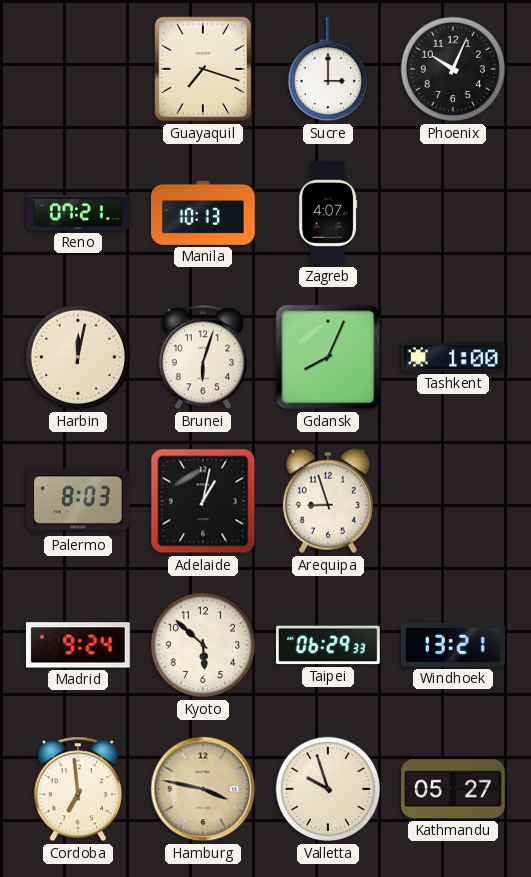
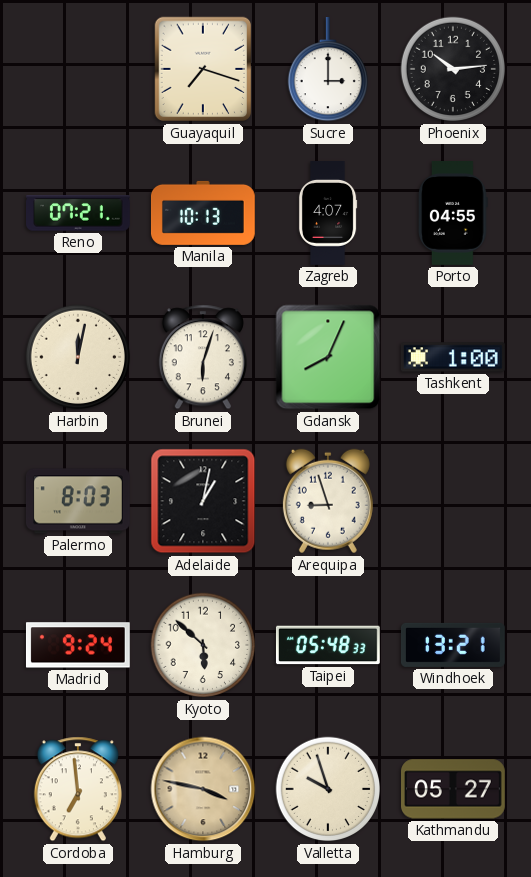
Phoenix: 10:04 -> 10:14 (453, 69)
Porto: none -> 04:55 (453, 214)
Taipei: 06:29 -> 05:48 (328, 645)
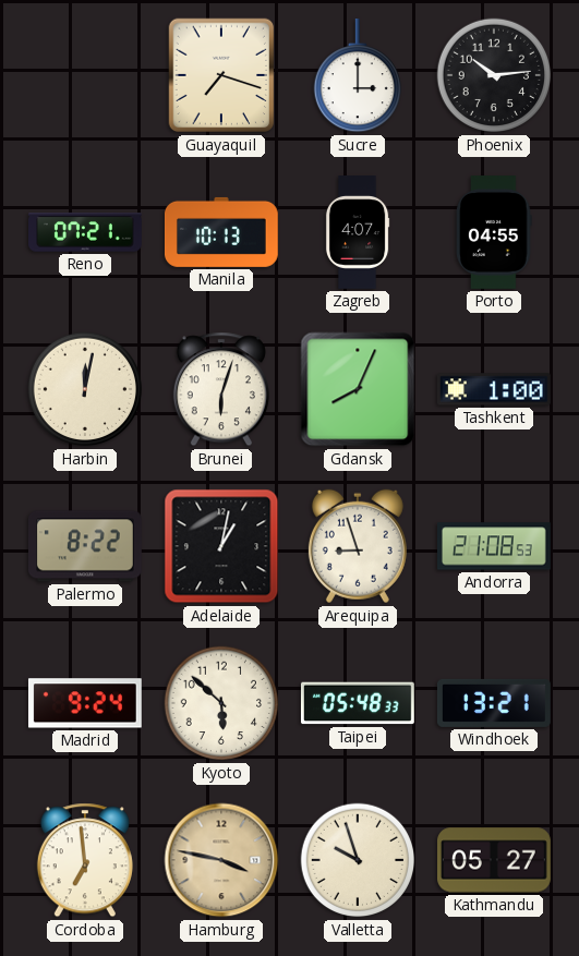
Palermo: 8:03 -> 8:22 (85, 546)
Andorra: none -> 21:08 (495, 546)
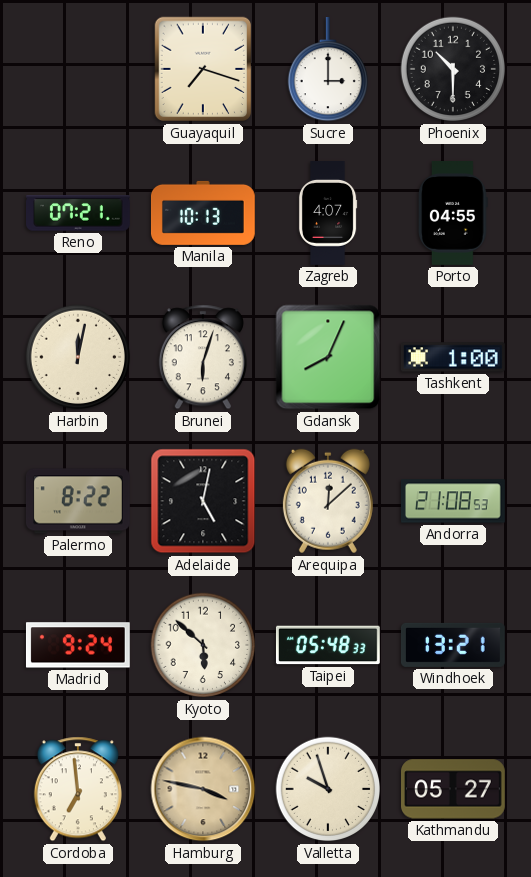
Phoenix: 10:14 -> 10:30 (453, 69)
Adelaide: 1:02 -> 5:02 (203, 501)
Arequipa: 8:57 -> 12:08 (328, 501)
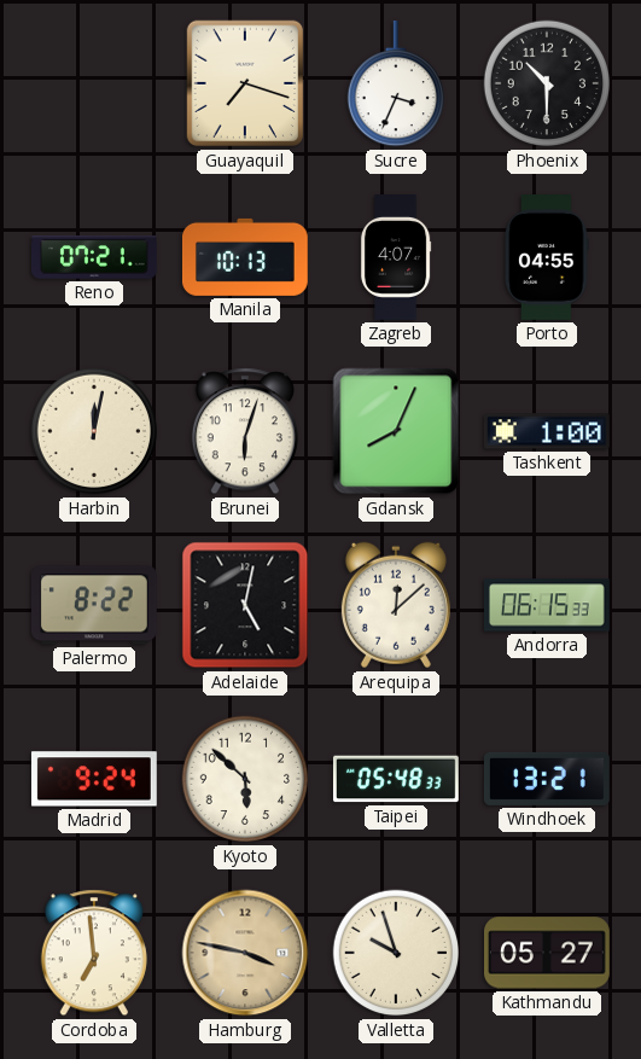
Sucre: 3:00 -> 3:34 (395, 83)
Andorra: 21:08 -> 06:15 (548, 605)
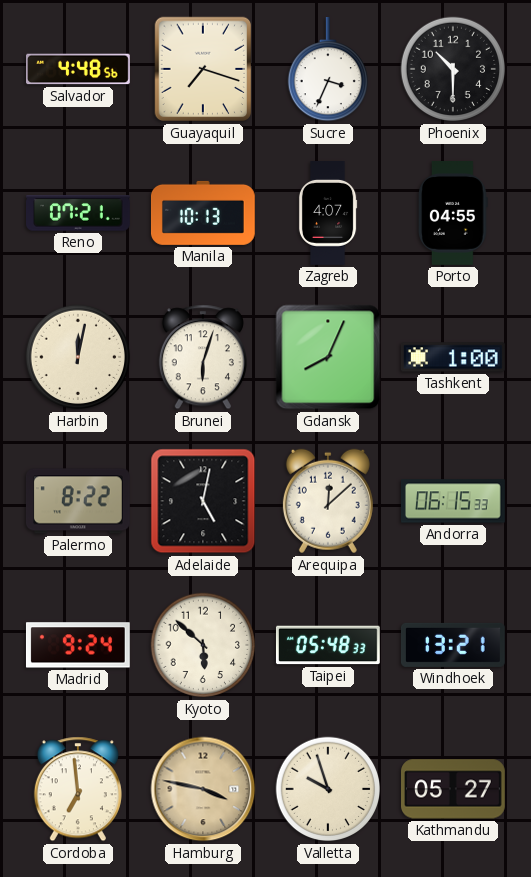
Salvador: none -> 4:48 (79, 69)
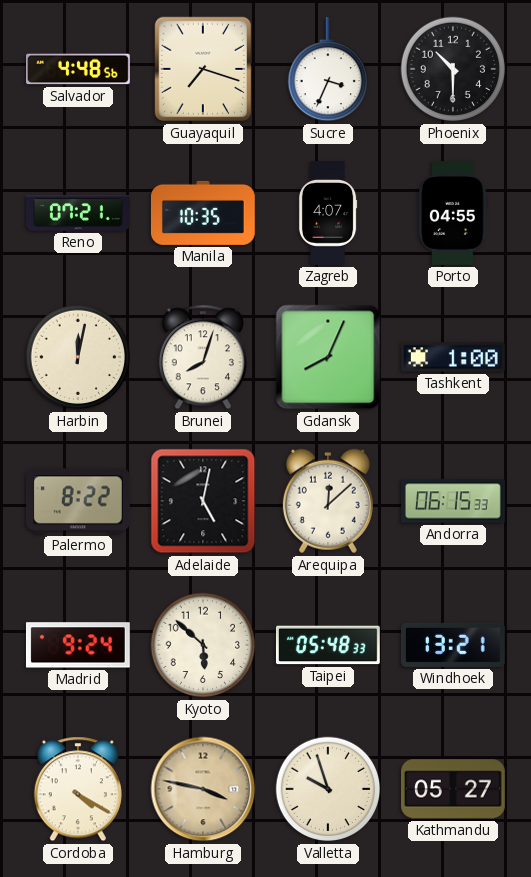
Manila: 10:13 -> 10:35 (203, 213)
Brunei: 6:03 -> 8:03 (203, 357)
Cordoba: 6:59 -> 4:20 (78, 789)
